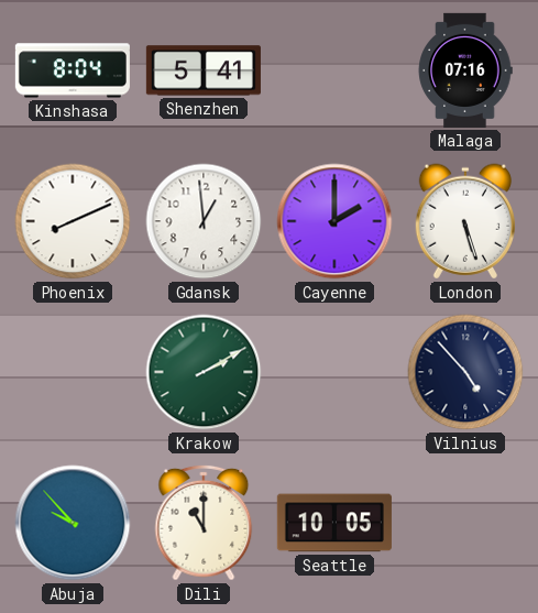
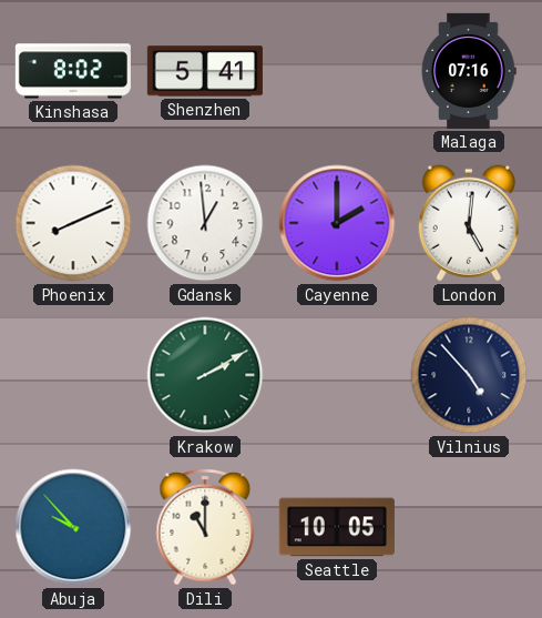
Kinshasa: 8:04 -> 8:02 (73, 71)
London: 5:27 -> 5:01 (469, 223)
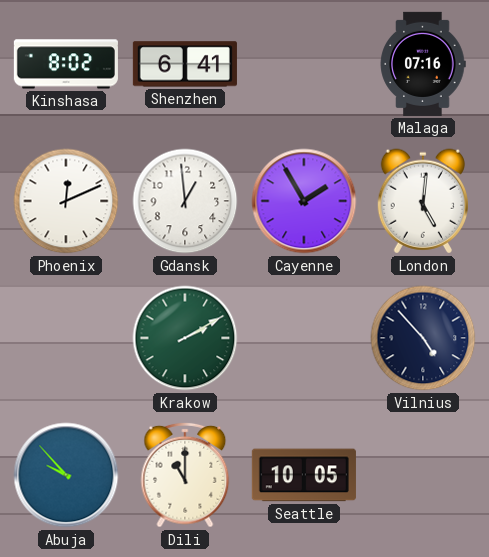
Shenzhen: 5:41 -> 6:41 (185, 64)
Phoenix: 8:11 -> 12:11 (66, 201)
Cayenne: 2:00 -> 1:55 (304, 201)
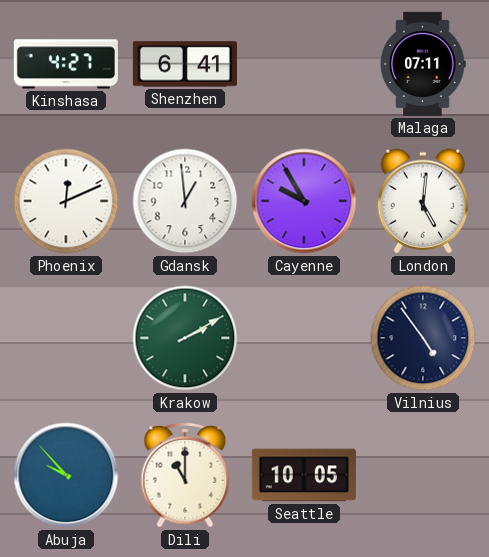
Kinshasa: 8:02 -> 4:27 (66, 64)
Malaga: 07:16 -> 07:11 (423, 64)
Cayenne: 1:55 -> 9:55 (304, 201)
Vilnius: 4:53 -> 4:54 (423, 338)
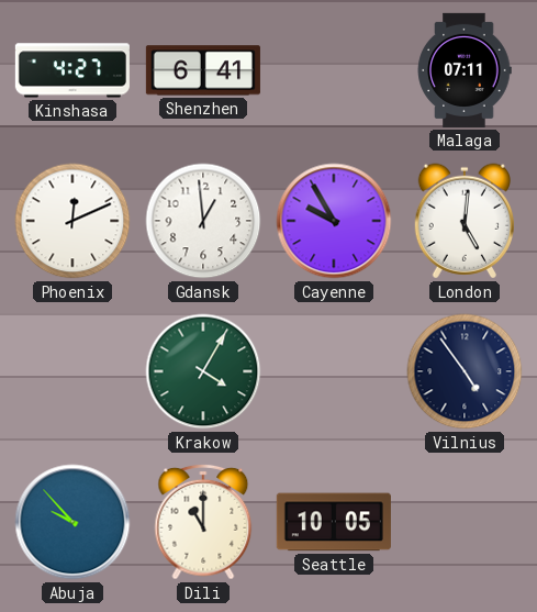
Krakow: 2:10 -> 4:05 (203, 371)
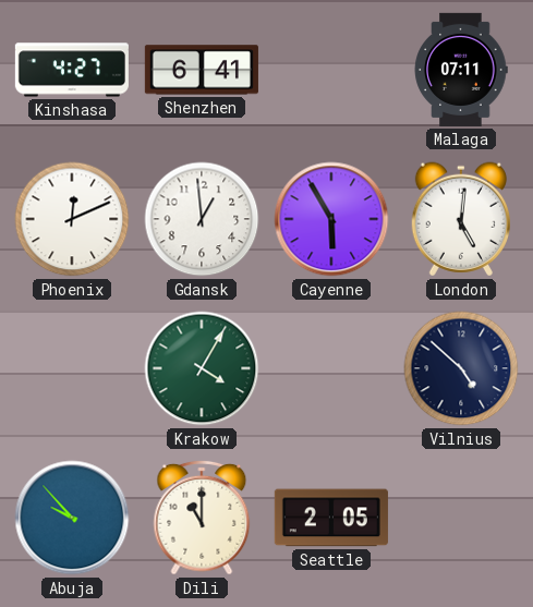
Cayenne: 9:55 -> 5:55 (331, 219)
Vilnius: 4:54 -> 4:52 (461, 368)
Seattle: 10:05 -> 2:05 (331, 518)
